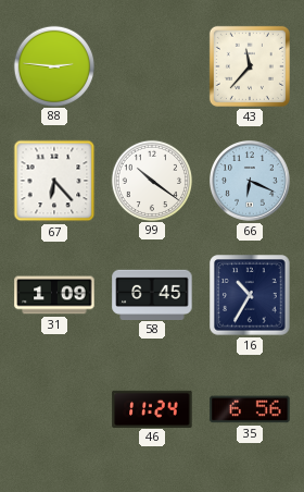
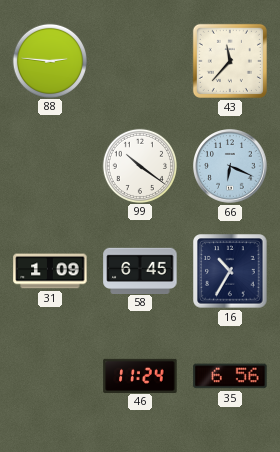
67: 6:23 -> none (54, 181)
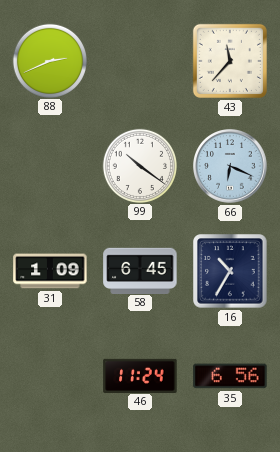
88: 2:46 -> 2:41 (49, 60)
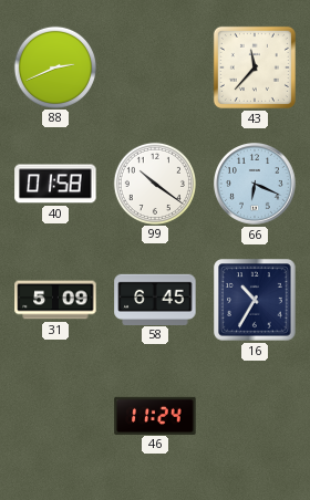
40: none -> 01:58 (55, 184)
31: 1:09 -> 5:09 (55, 300)
35: 6:56 -> none (230, 376)
